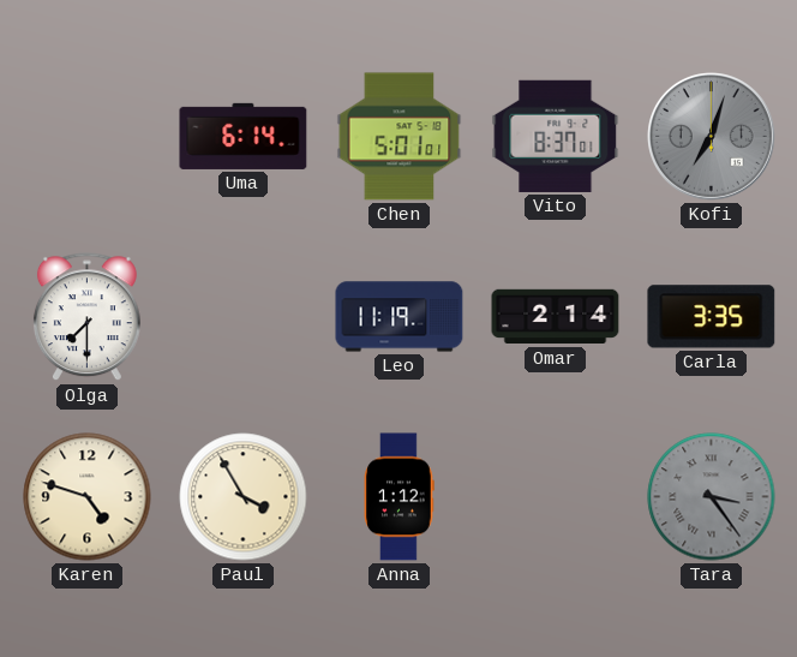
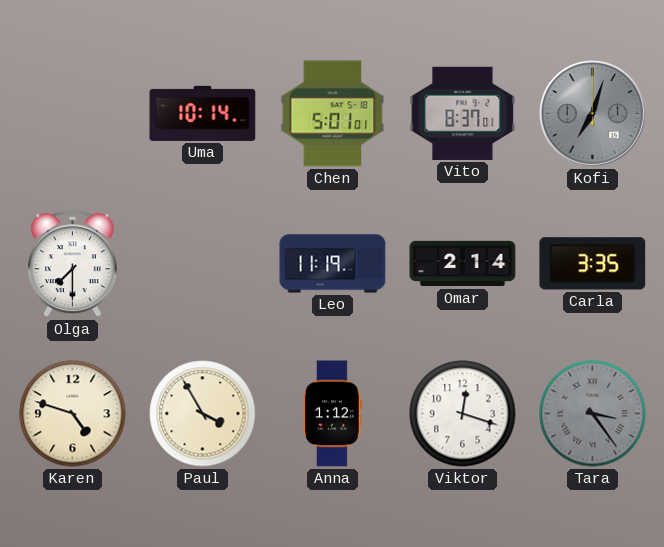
Uma: 6:14 -> 10:14 (203, 113)
Viktor: none -> 12:18 (463, 414)
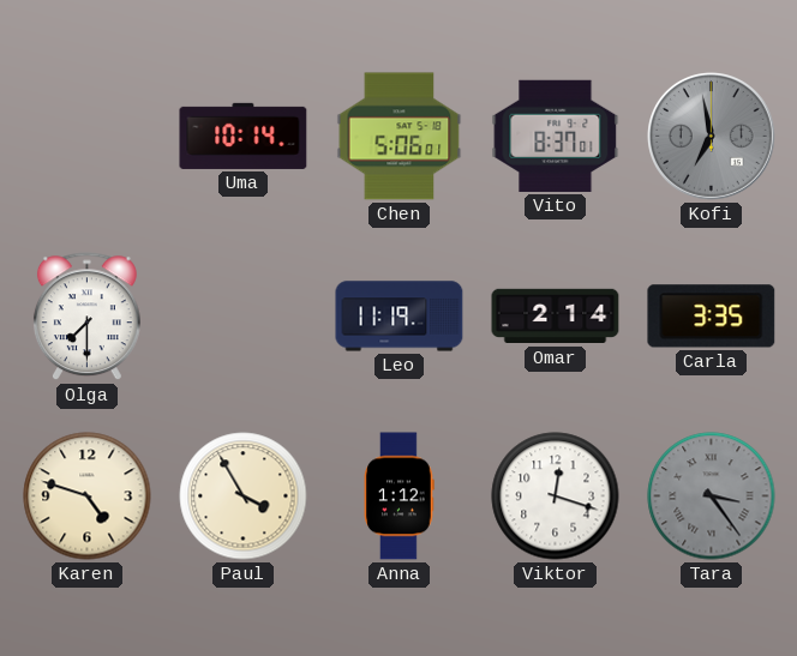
Chen: 5:01 -> 5:06 (400, 137)
Kofi: 7:03 -> 6:58 (712, 137)
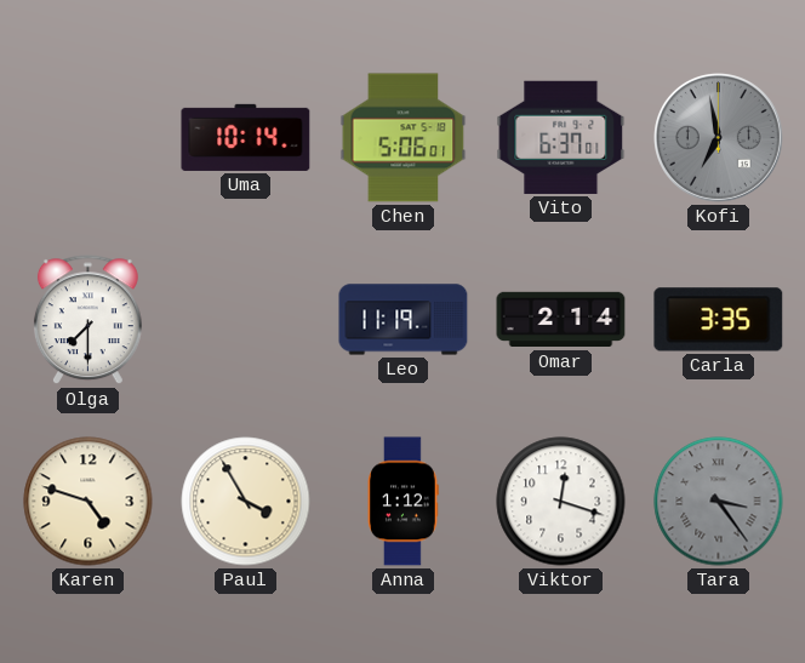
Vito: 8:37 -> 6:37 (561, 137)
